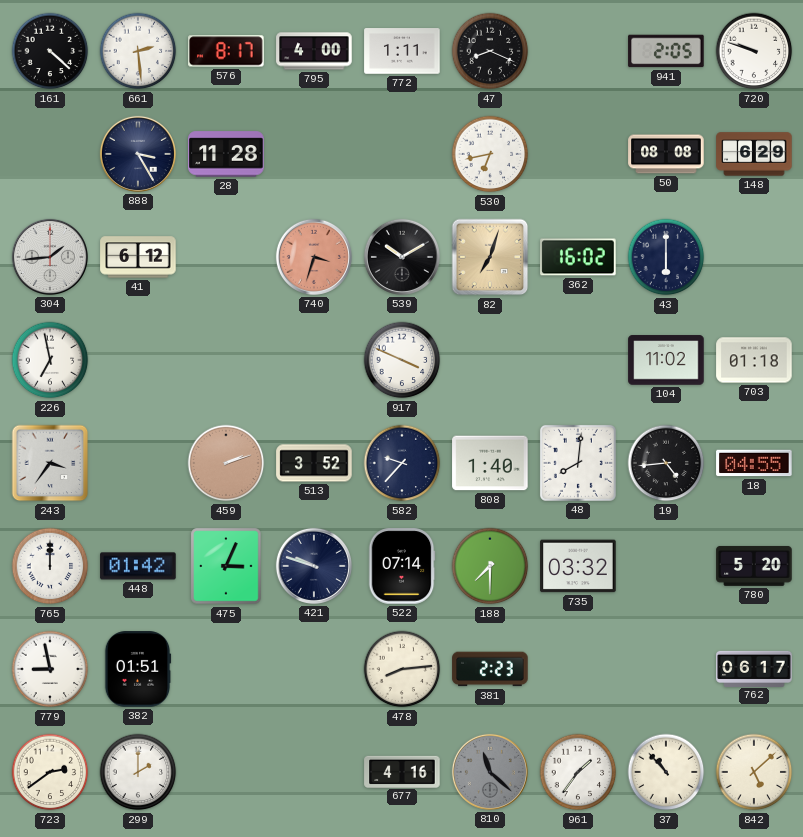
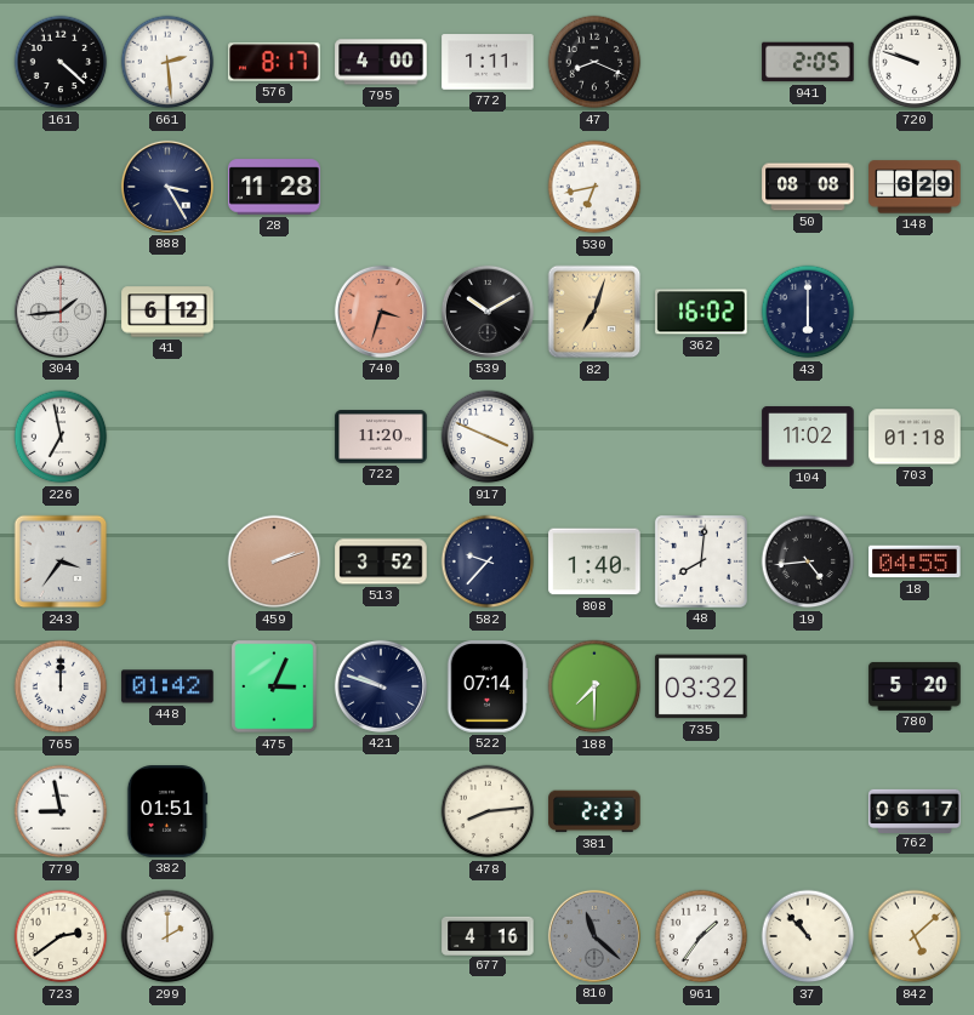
722: none -> 11:20 (381, 437)
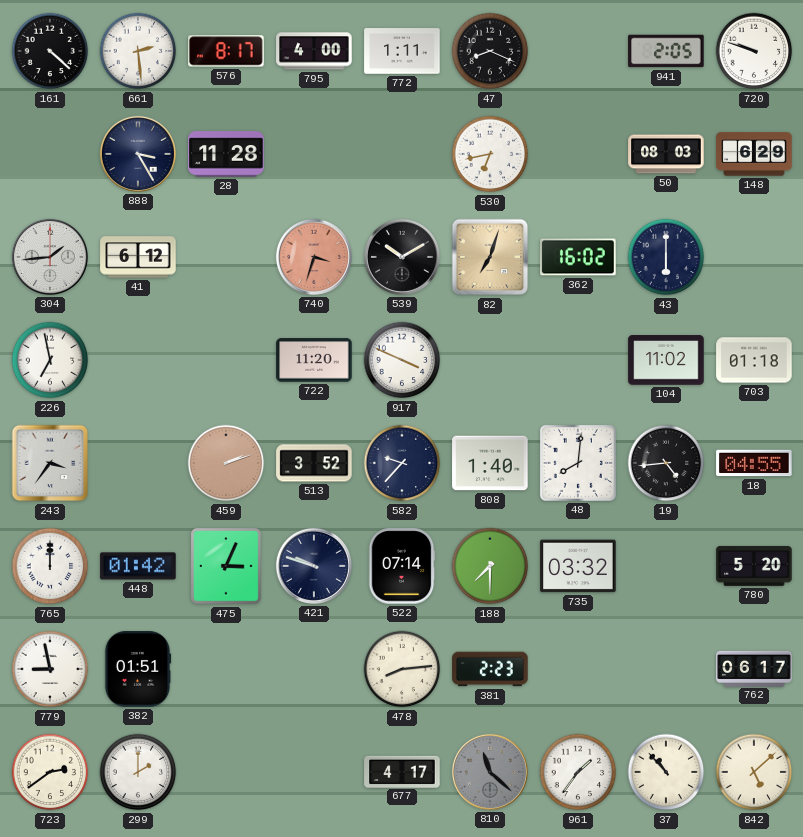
50: 08:08 -> 08:03 (666, 154)
677: 4:16 -> 4:17 (402, 771)
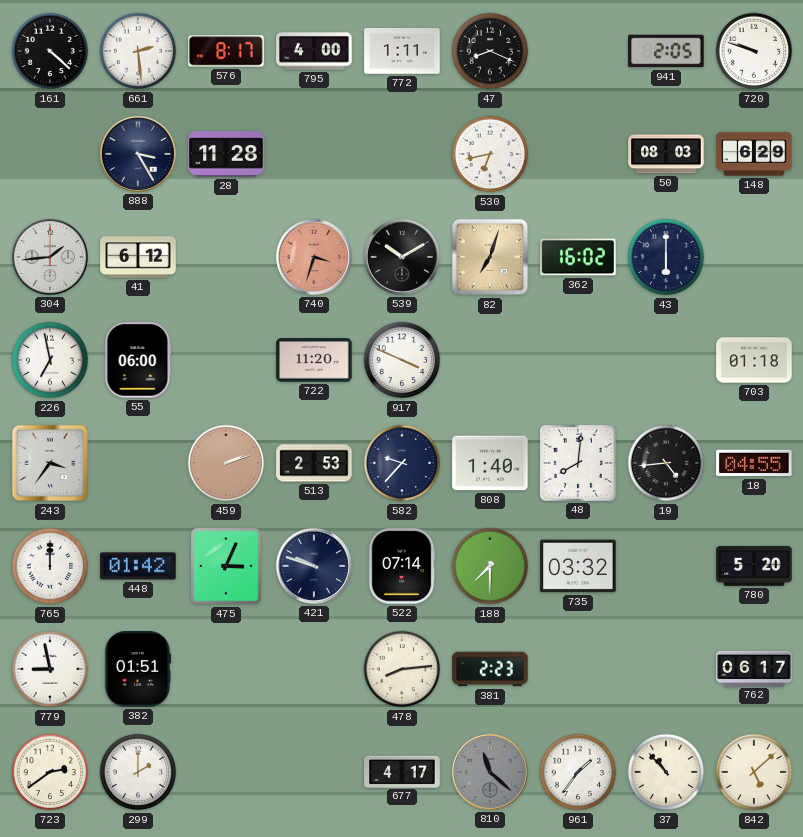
55: none -> 06:00 (138, 360)
104: 11:02 -> none (666, 360)
513: 3:52 -> 2:53 (314, 463)
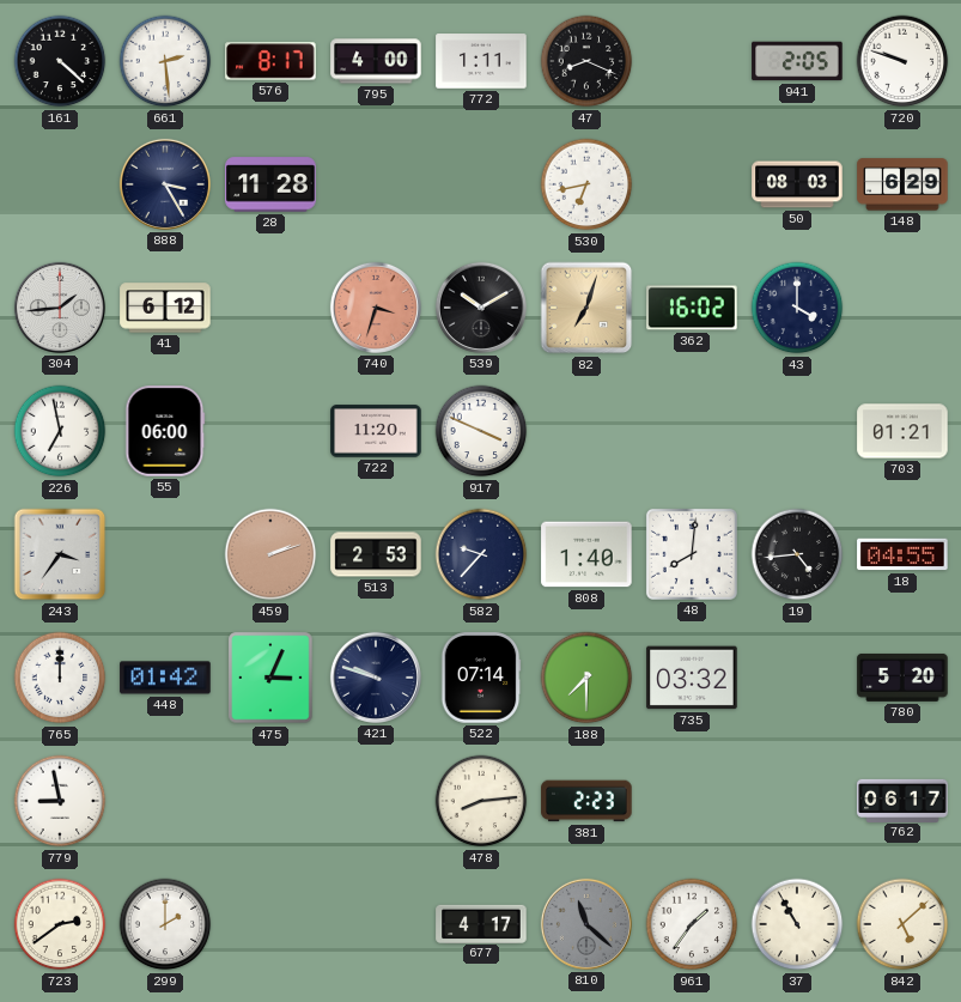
43: 6:00 -> 4:00 (797, 308)
703: 01:18 -> 01:21 (902, 431)
382: 01:51 -> none (138, 669)
37: 10:53 -> 10:55 (797, 924)
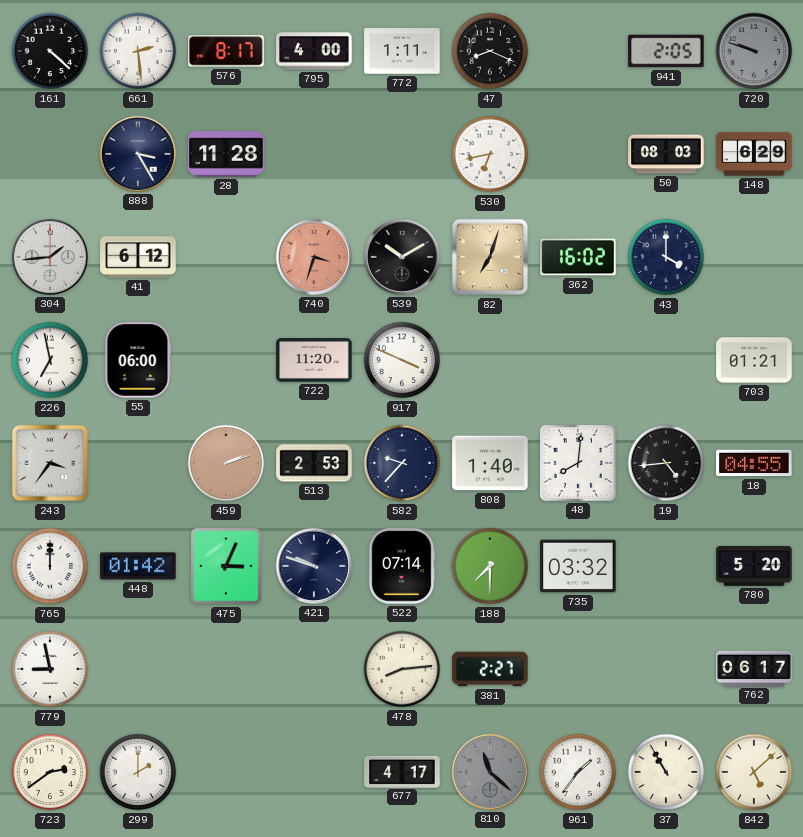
720 dial: white -> grey (754, 51)
381: 2:23 -> 2:27 (490, 669)
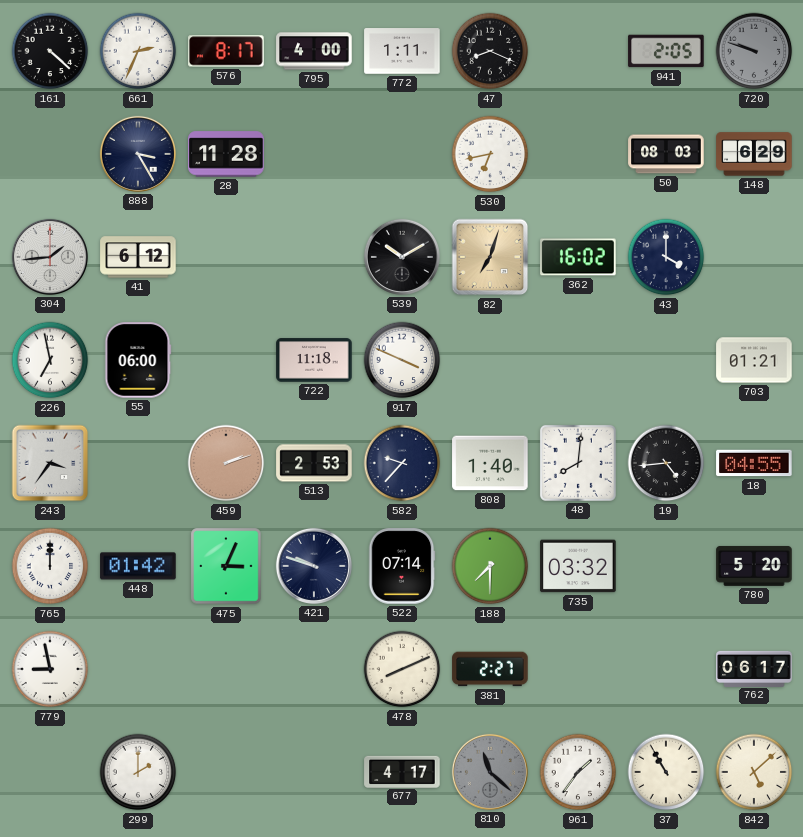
661: 2:29 -> 2:34 (138, 51)
740: 3:33 -> none (314, 257)
722: 11:20 -> 11:18 (314, 360)
478: 8:14 -> 8:11 (402, 669)
723: 2:39 -> none (50, 772)
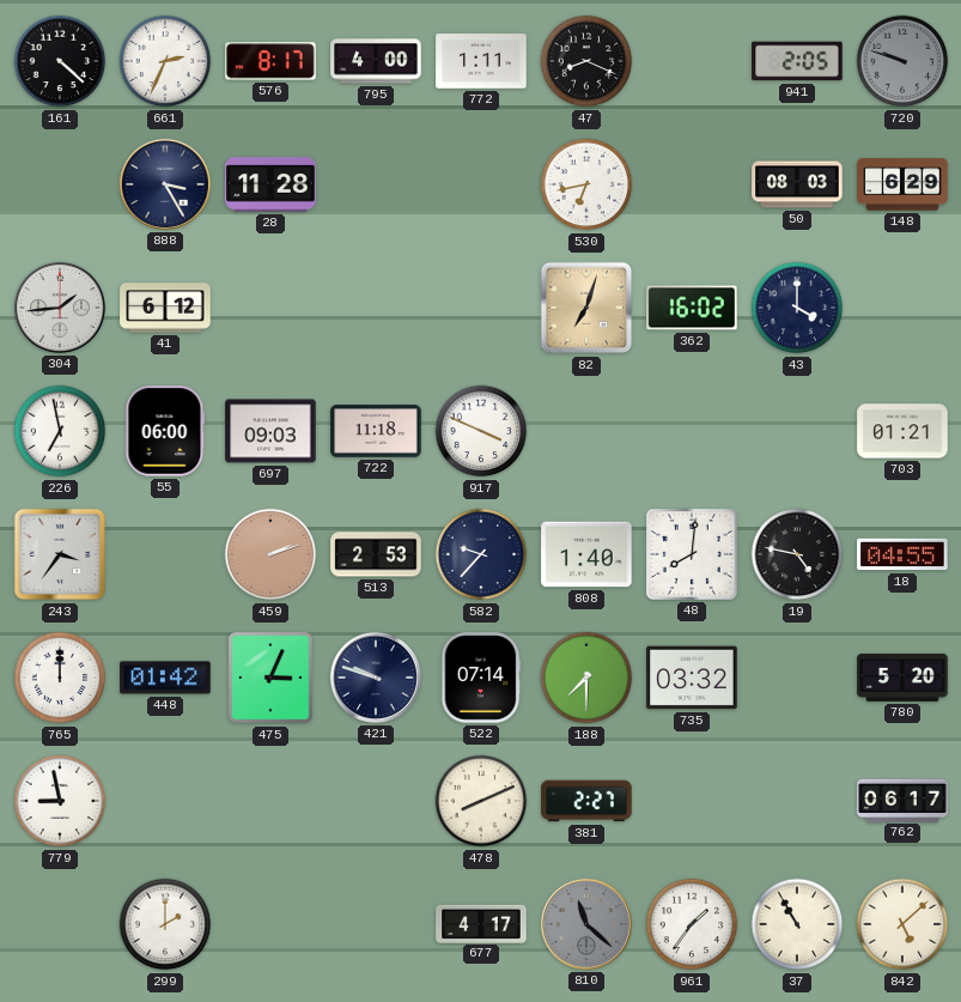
539: 10:10 -> none (402, 257)
697: none -> 09:03 (270, 431)
19: 4:44 -> 4:47 (797, 554)
